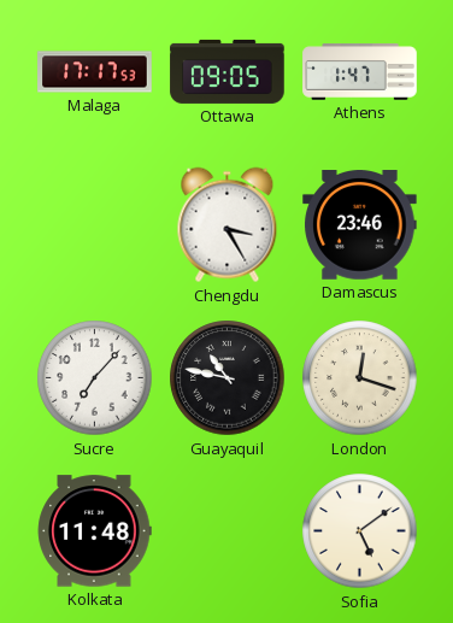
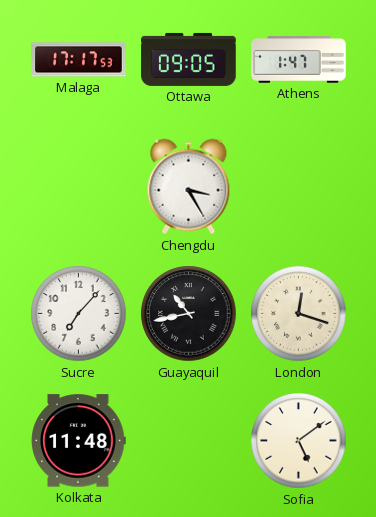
Damascus: 23:46 -> none (360, 225)
Guayaquil: 10:47 -> 10:43 (189, 314)
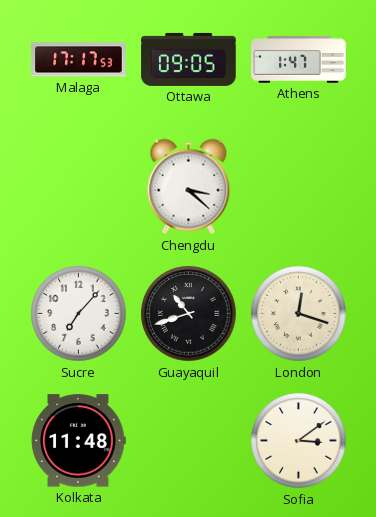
Chengdu: 3:25 -> 3:22 (189, 187)
Guayaquil: 10:43 -> 10:42 (189, 314)
Sofia: 5:09 -> 3:09 (299, 441)
